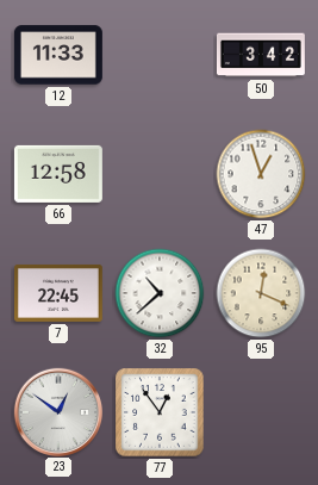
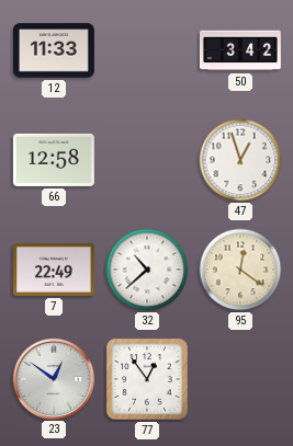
7: 22:45 -> 22:49 (54, 270)
95: 12:19 -> 12:21 (240, 270)
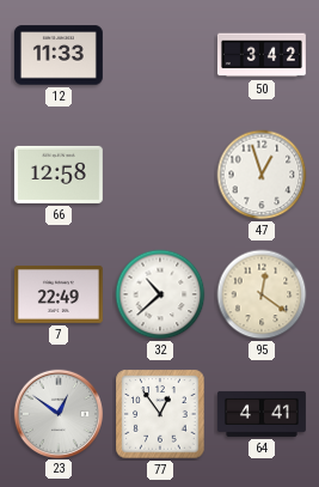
64: none -> 4:41 (262, 414)
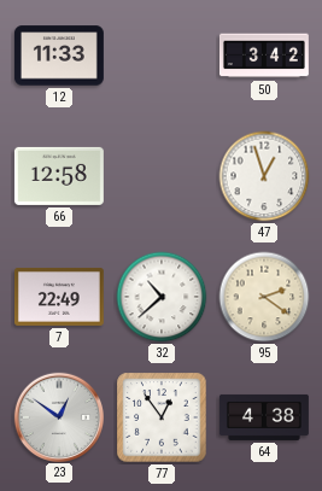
95: 12:21 -> 2:21 (264, 297)
64: 4:41 -> 4:38 (264, 417)
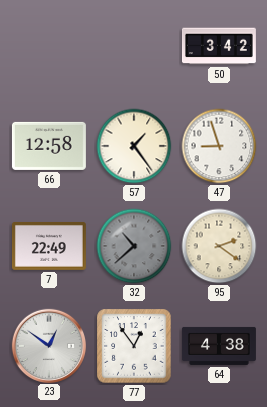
12: 11:33 -> none (59, 55)
57: none -> 1:24 (134, 146)
47: 12:57 -> 8:57 (219, 146)
32 dial: white -> grey (134, 246)
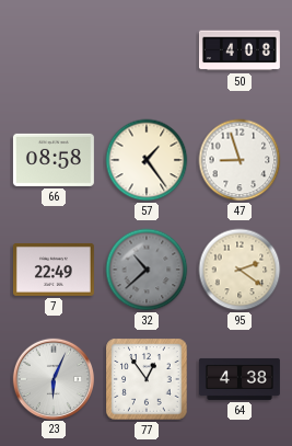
50: 3:42 -> 4:08 (240, 50)
66: 12:58 -> 08:58 (54, 160)
23: 12:51 -> 6:04 (52, 378)
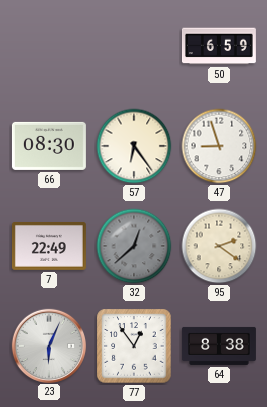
50: 4:08 -> 6:59 (219, 46)
66: 08:58 -> 08:30 (49, 146)
57: 1:24 -> 6:24 (134, 146)
32: 10:38 -> 12:38 (134, 246)
64: 4:38 -> 8:38 (219, 346)
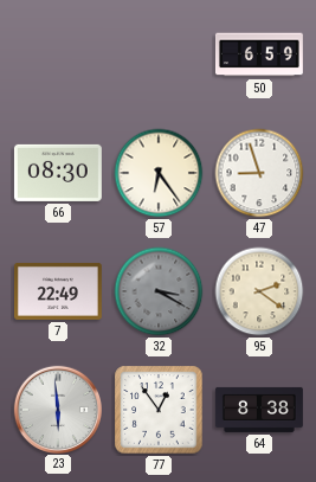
32: 12:38 -> 3:20 (159, 291)
23: 6:04 -> 5:59 (57, 409)
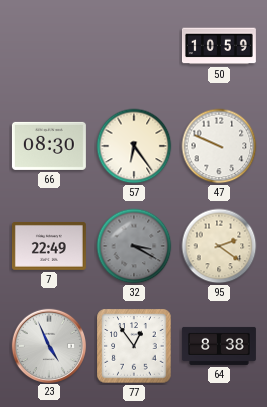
50: 6:59 -> 10:59 (219, 46)
47: 8:57 -> 9:49 (219, 146)
23: 5:59 -> 4:56 (48, 345)
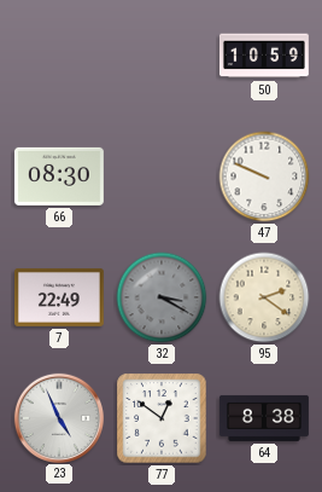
57: 6:24 -> none (134, 146)
77: 12:54 -> 12:51 (162, 418)
